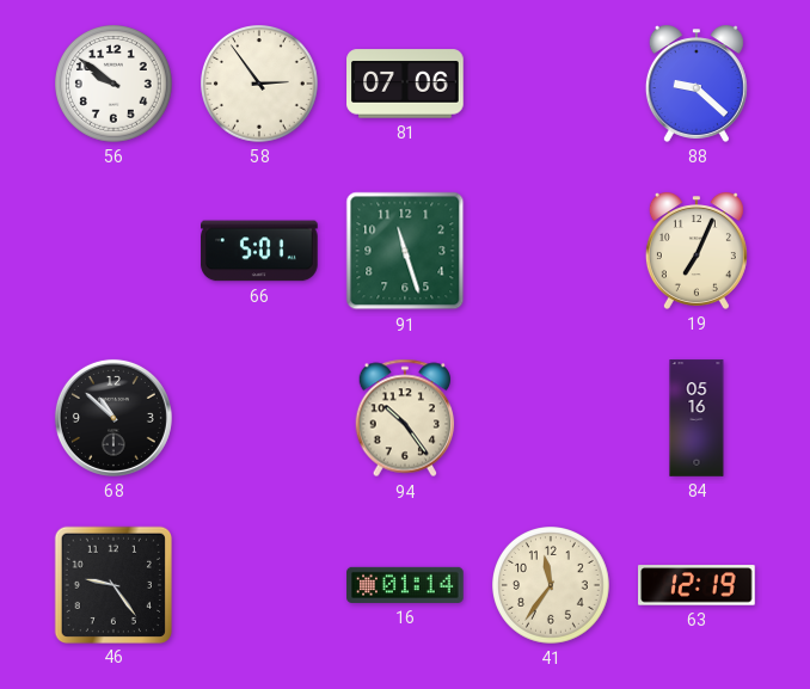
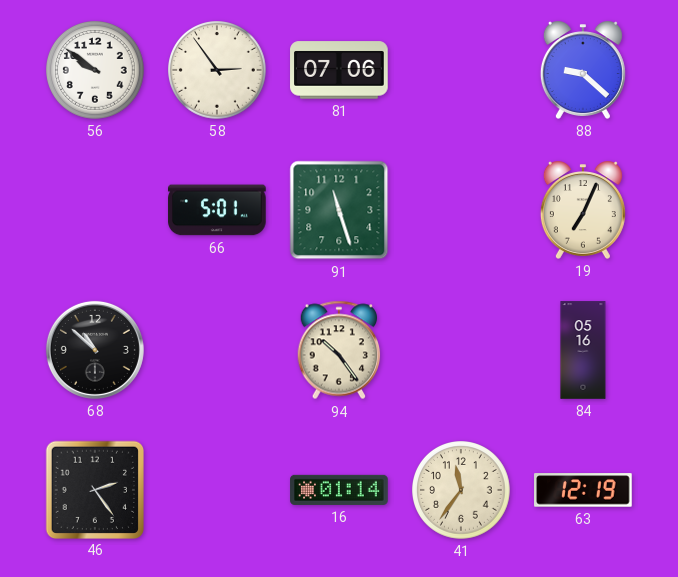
46: 9:24 -> 2:24 (94, 489)
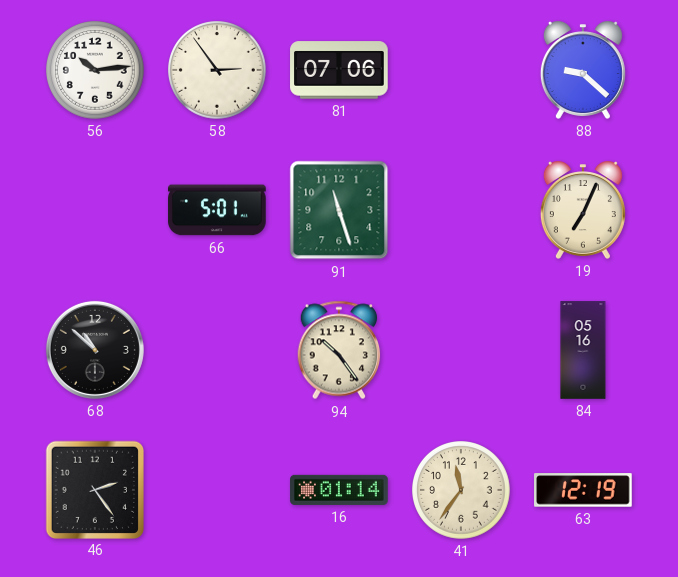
56: 9:51 -> 10:14 (96, 71)
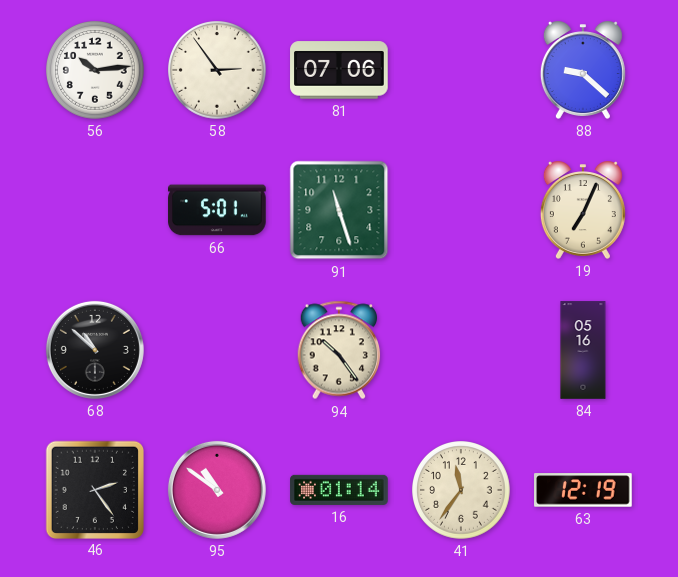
95: none -> 10:51 (217, 490)
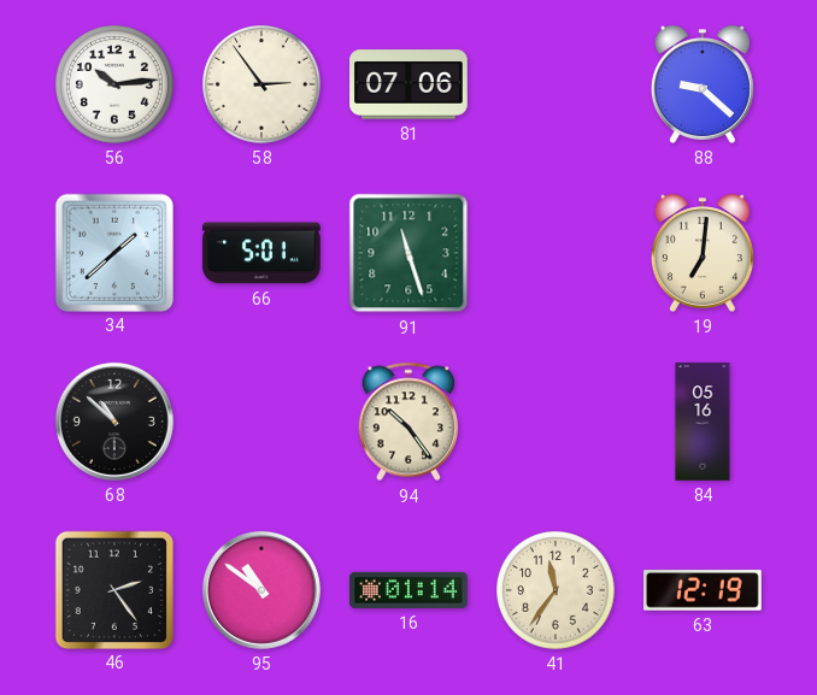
34: none -> 1:38 (113, 252)
19: 7:04 -> 7:01 (703, 253)
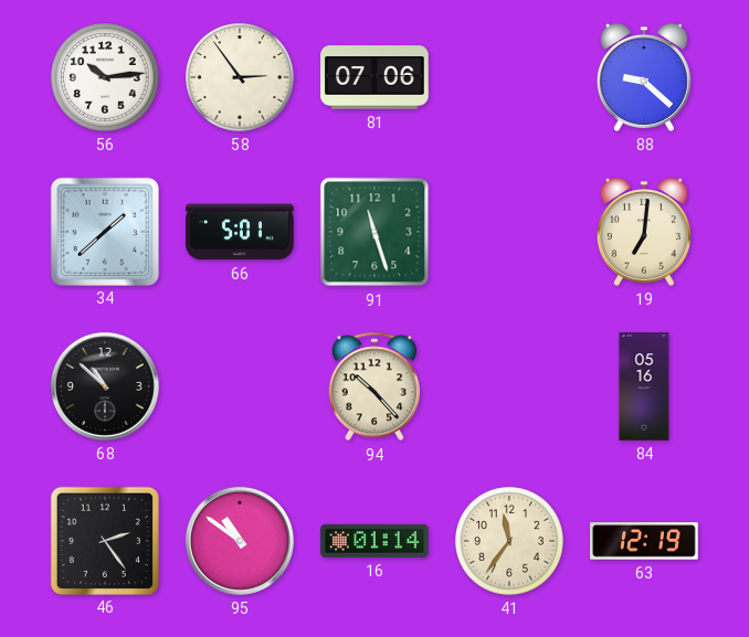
94: 10:24 -> 10:23 (374, 386)
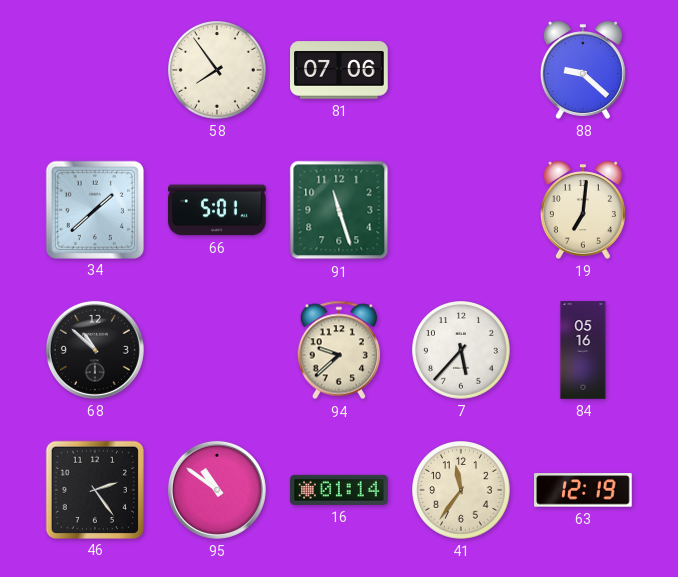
56: 10:14 -> none (106, 78)
58: 2:54 -> 7:54 (218, 71)
94: 10:23 -> 9:38 (339, 350)
7: none -> 5:37 (462, 351)
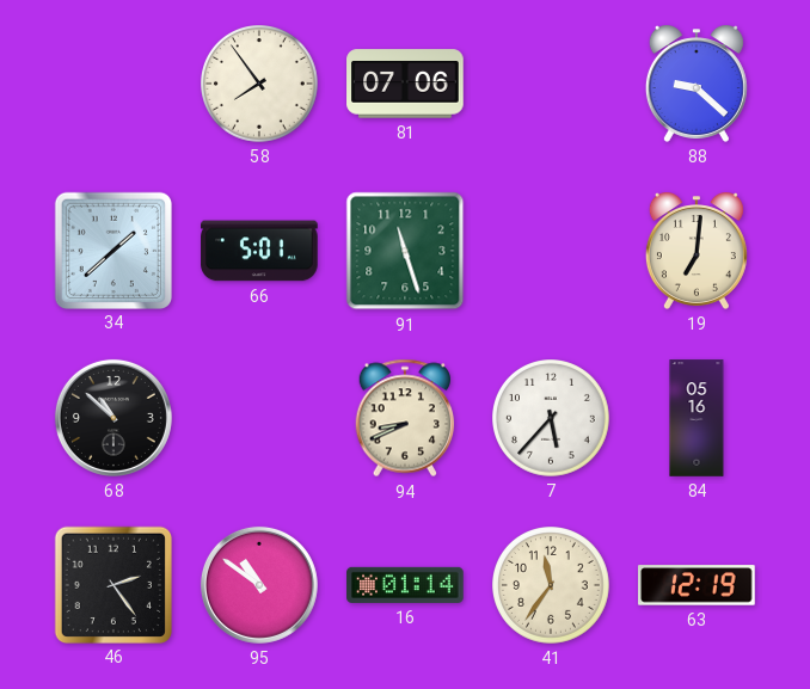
94: 9:38 -> 8:41 (405, 418)
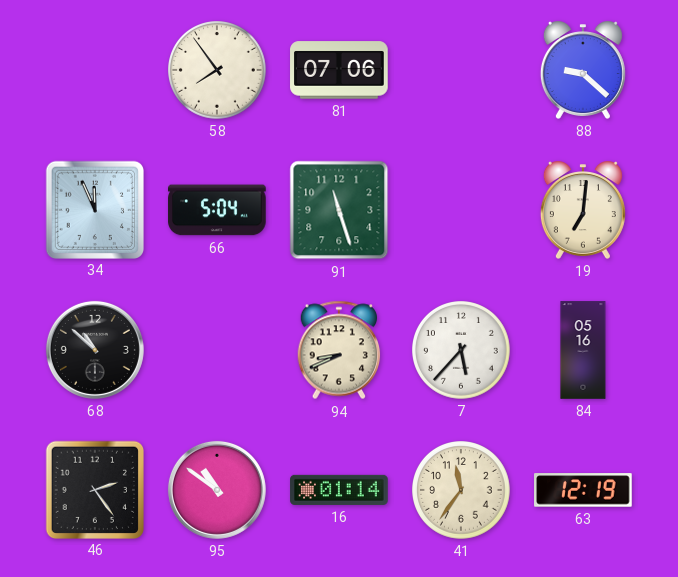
34: 1:38 -> 11:56 (94, 209)
66: 5:01 -> 5:04 (217, 210)
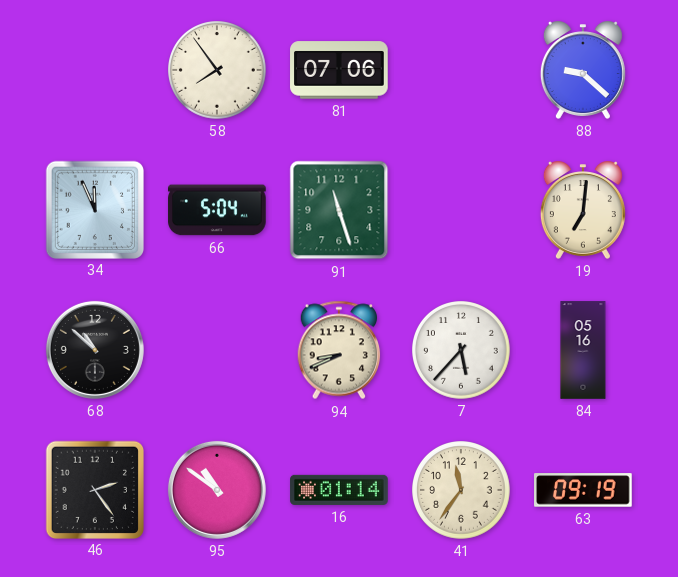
63: 12:19 -> 09:19 (583, 490)
